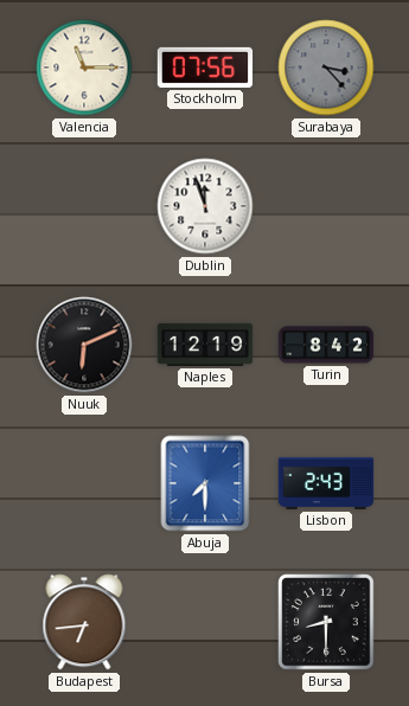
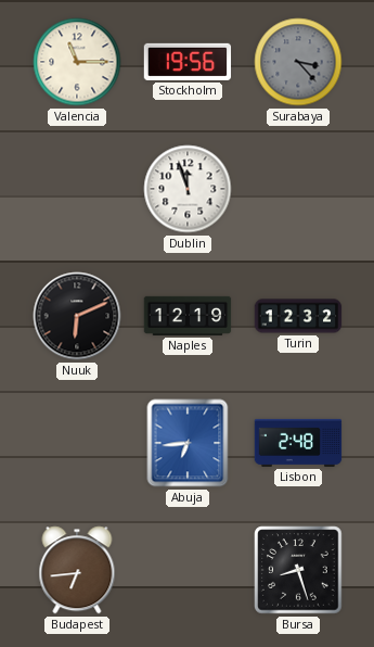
Stockholm: 07:56 -> 19:56 (188, 62)
Turin: 8:42 -> 12:32 (298, 316)
Abuja: 7:30 -> 6:44 (188, 443)
Lisbon: 2:43 -> 2:48 (298, 443)
Bursa: 8:30 -> 8:27 (298, 570)
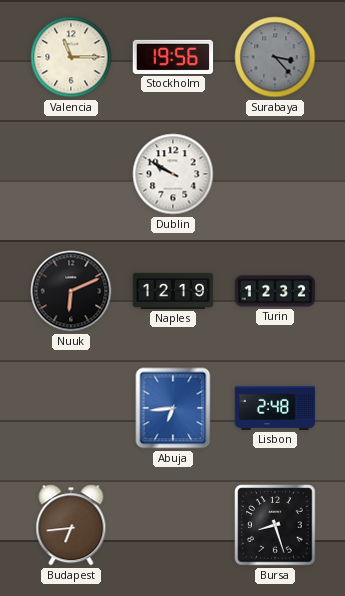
Dublin: 11:57 -> 9:50 (173, 174)
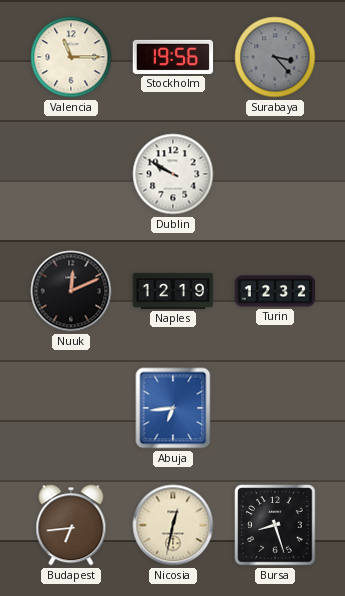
Nuuk: 6:11 -> 12:11 (71, 291)
Lisbon: 2:48 -> none (275, 408)
Nicosia: none -> 12:32 (173, 525)
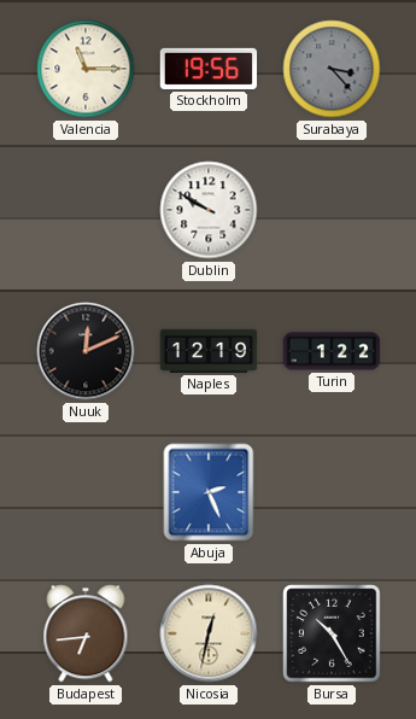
Turin: 12:32 -> 1:22 (332, 351)
Abuja: 6:44 -> 2:26 (209, 492)
Bursa: 8:27 -> 10:25 (332, 633)
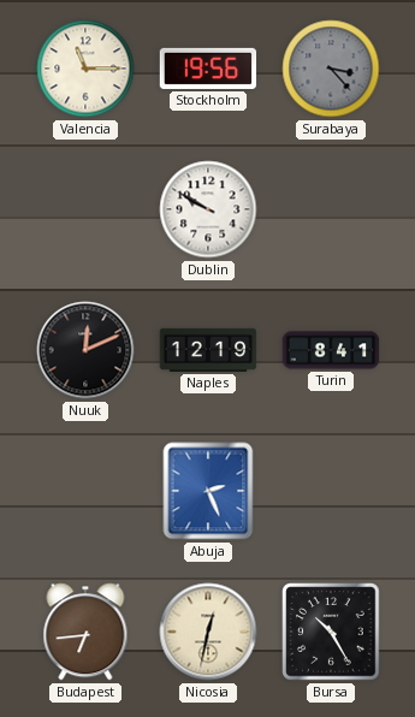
Turin: 1:22 -> 8:41 (331, 350)
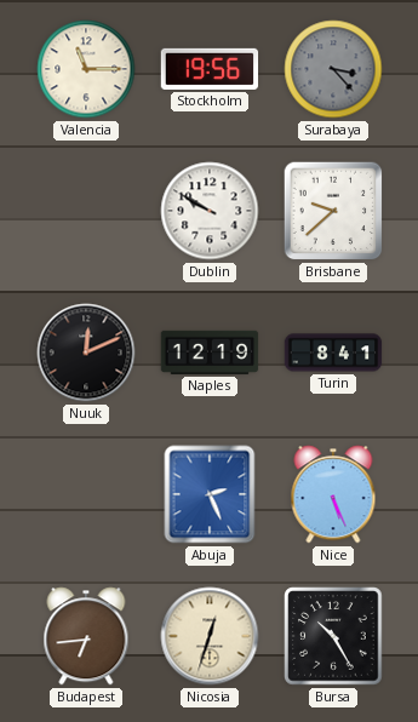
Brisbane: none -> 9:38 (333, 211)
Nice: none -> 5:26 (333, 494)
Nicosia: 12:32 -> 12:33 (210, 636)
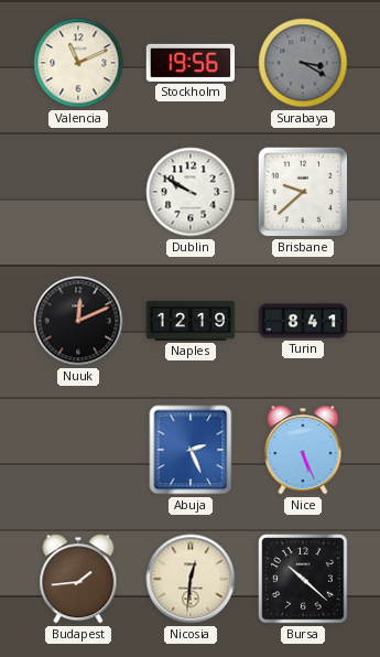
Valencia: 11:15 -> 11:11 (78, 63)
Surabaya: 3:23 -> 3:20 (303, 63)
Budapest: 6:44 -> 1:44 (78, 579)
Nicosia: 12:33 -> 12:31 (191, 579)
Bursa: 10:25 -> 10:22 (303, 579)
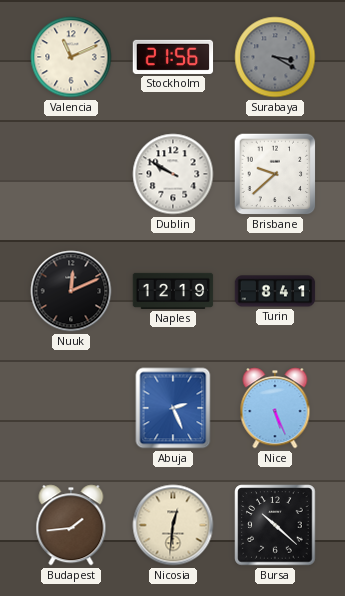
Stockholm: 19:56 -> 21:56 (173, 57)
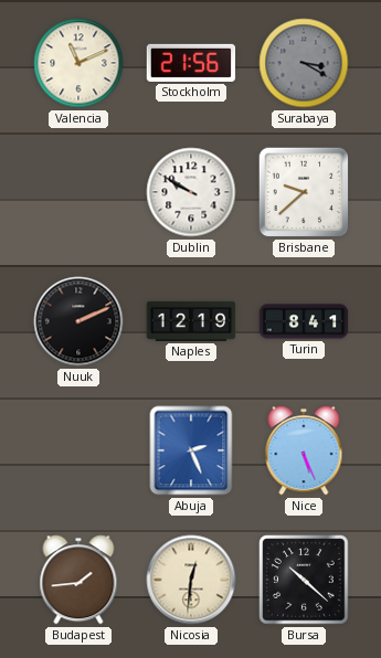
Nuuk: 12:11 -> 2:11 (78, 321)
